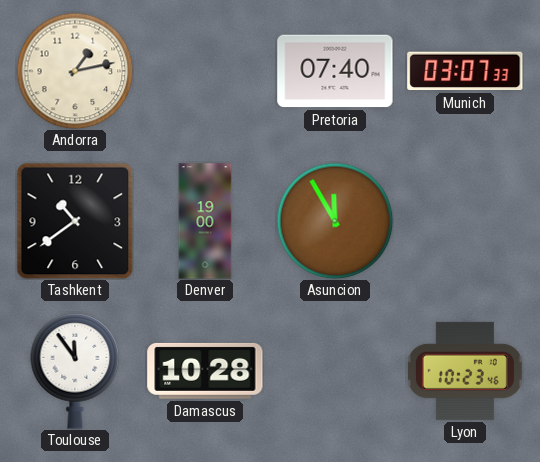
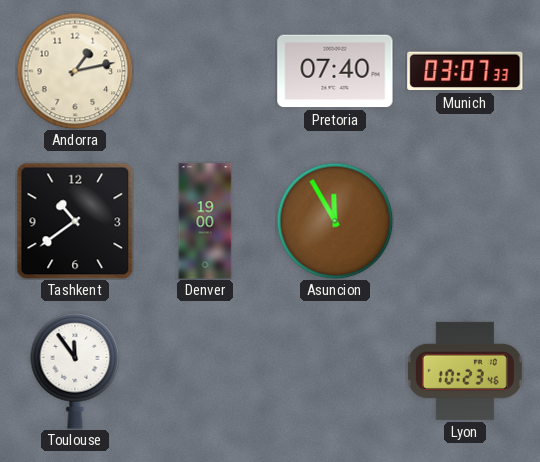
Damascus: 10:28 -> none (205, 371)
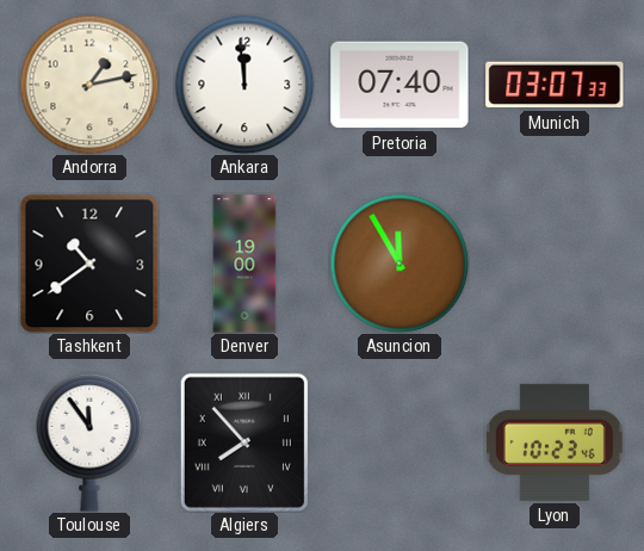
Ankara: none -> 11:59 (244, 85)
Algiers: none -> 7:53 (244, 442)
